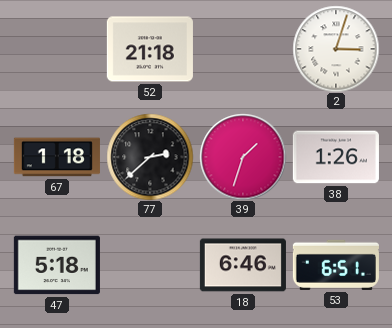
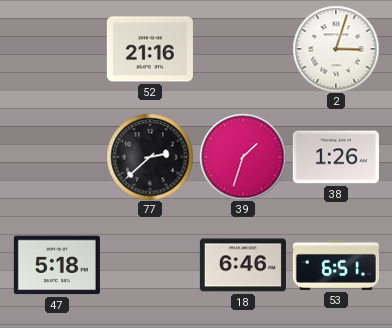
52: 21:18 -> 21:16 (150, 49)
67: 1:18 -> none (57, 157)
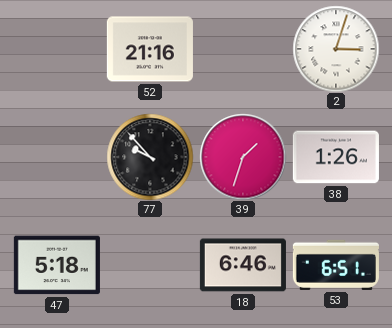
77: 2:38 -> 9:53 (150, 157)
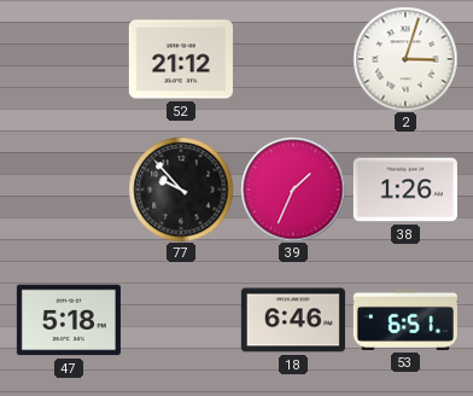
52: 21:16 -> 21:12 (181, 59)
39: 1:33 -> 1:34 (293, 190)
